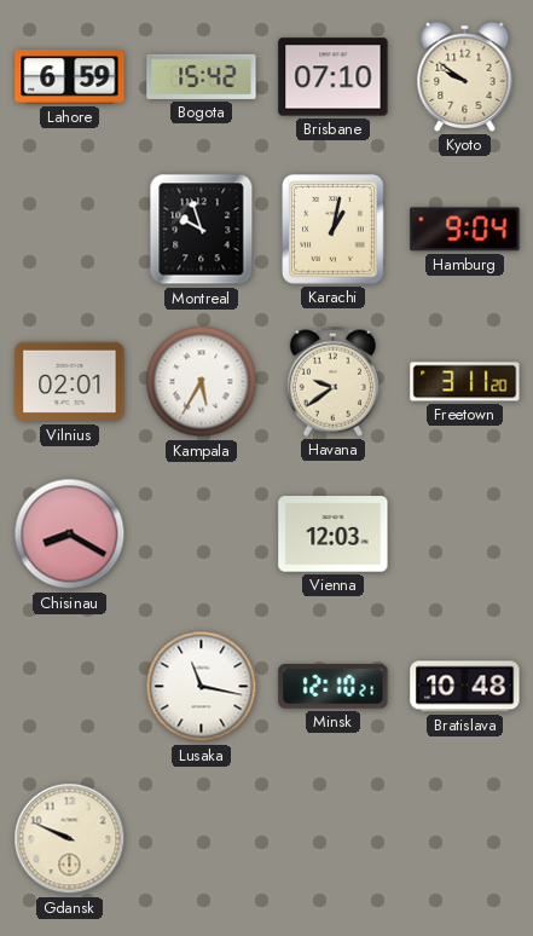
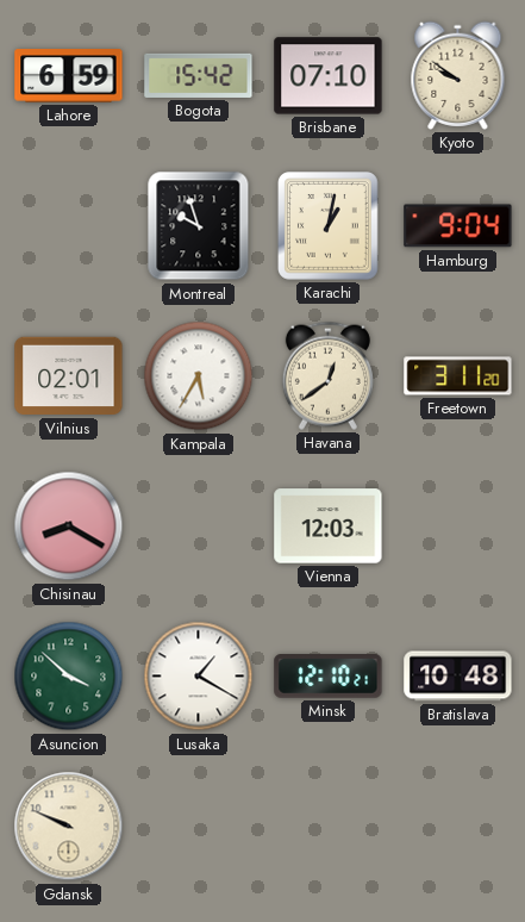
Havana: 9:39 -> 12:39 (327, 375)
Asuncion: none -> 3:52 (69, 677)
Lusaka: 11:17 -> 1:20 (199, 677)
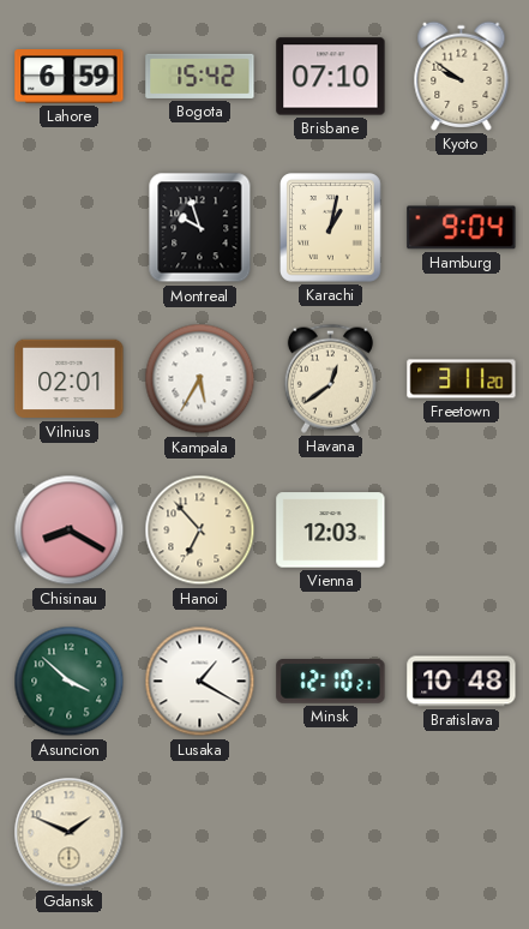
Hanoi: none -> 6:53 (200, 531)
Gdansk: 9:49 -> 1:49 (70, 833)
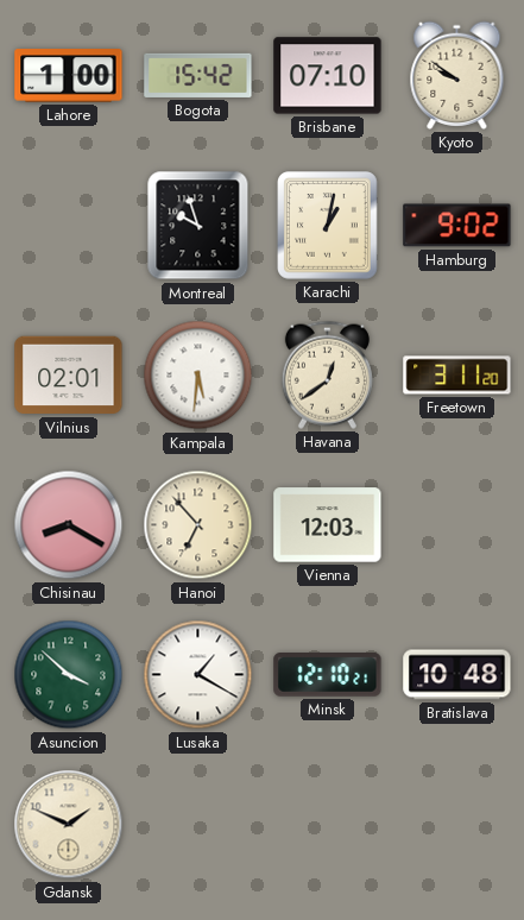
Lahore: 6:59 -> 1:00 (69, 76)
Hamburg: 9:04 -> 9:02 (457, 226)
Kampala: 5:35 -> 5:31 (198, 376)
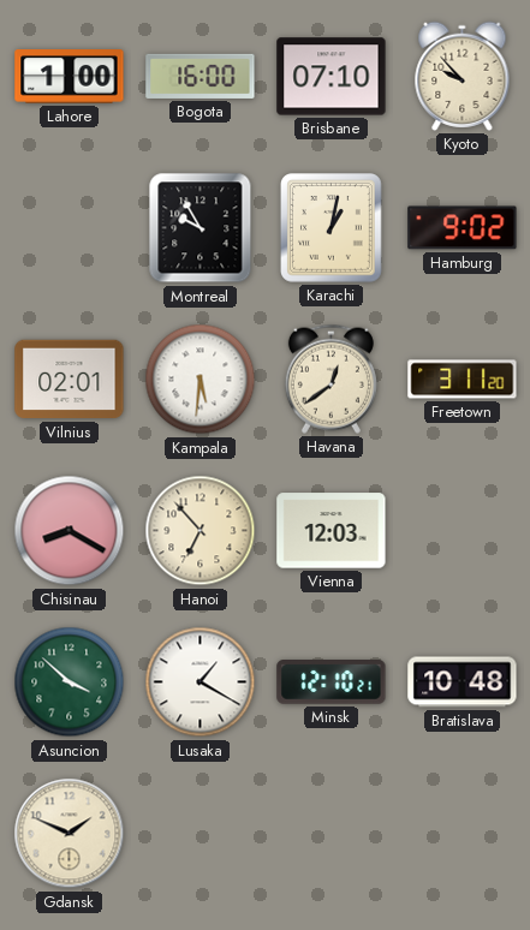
Bogota: 15:42 -> 16:00 (201, 76)
Kyoto: 9:51 -> 9:53 (463, 76)
Montreal: 9:57 -> 9:55 (201, 228)
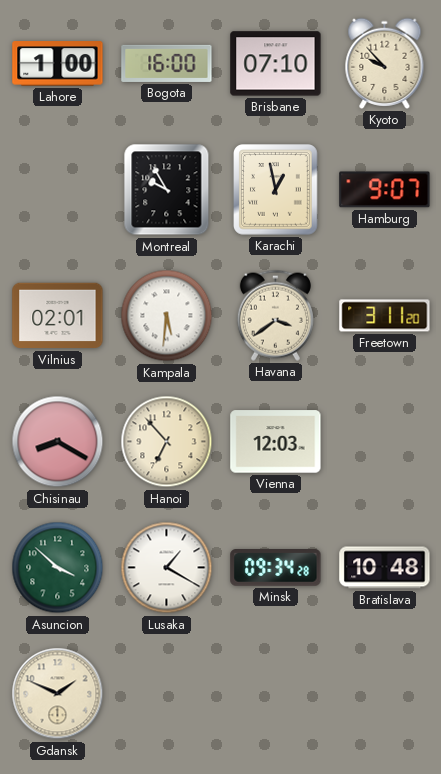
Karachi: 1:02 -> 12:58 (276, 190)
Hamburg: 9:02 -> 9:07 (385, 190)
Havana: 12:39 -> 3:39 (275, 315)
Minsk: 12:10 -> 09:34 (276, 568)
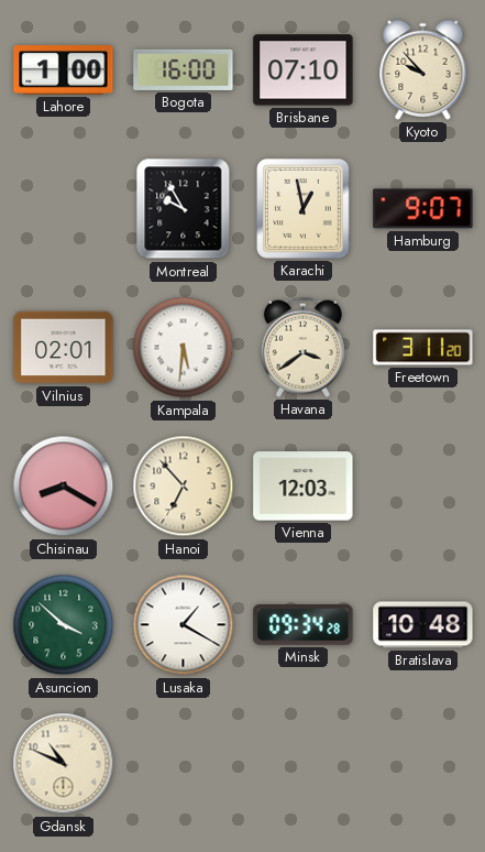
Gdansk: 1:49 -> 10:49 (64, 764)
